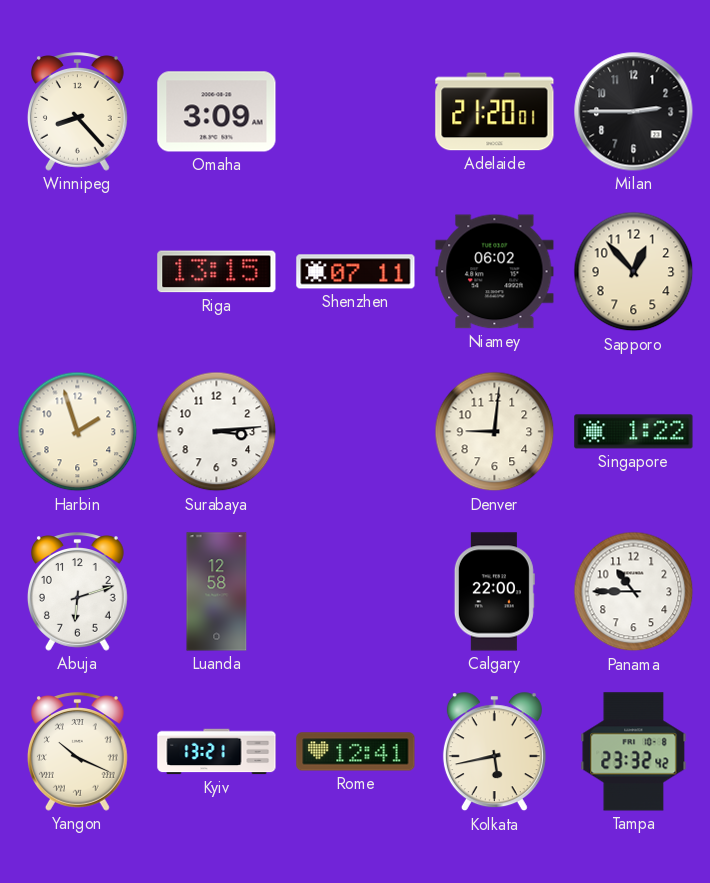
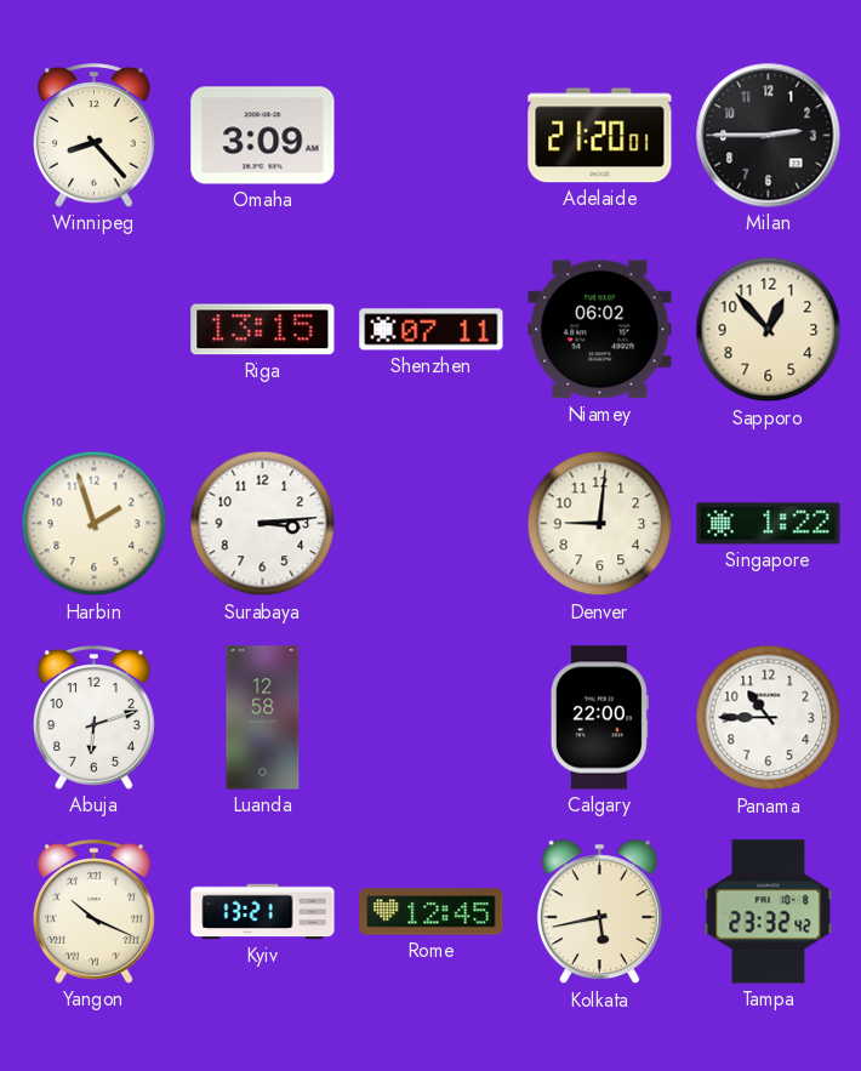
Rome: 12:41 -> 12:45 (432, 912)
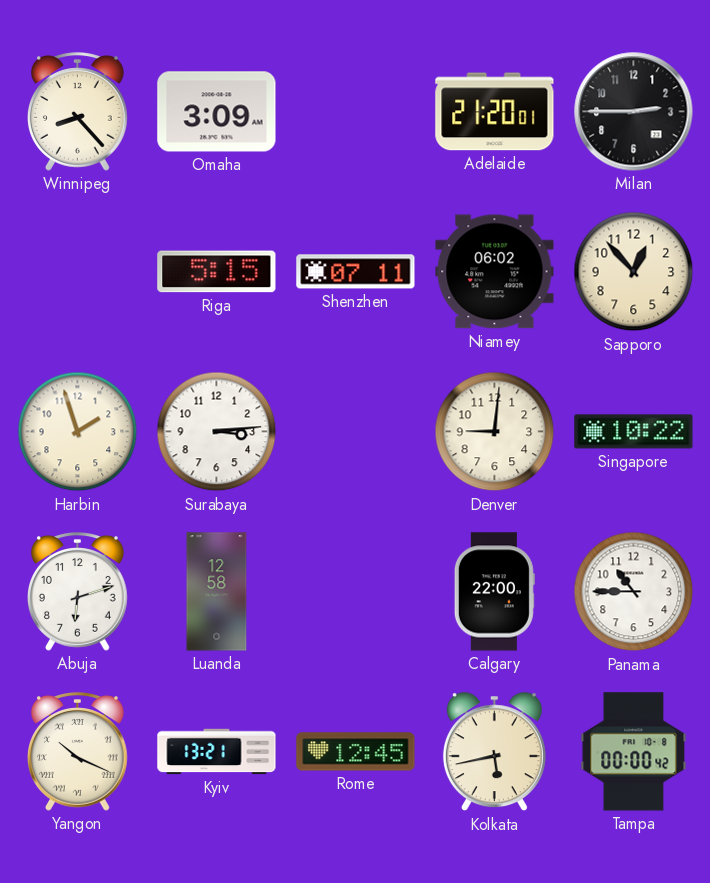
Riga: 13:15 -> 5:15 (217, 272)
Singapore: 1:22 -> 10:22 (634, 432)
Tampa: 23:32 -> 00:00 (634, 752)
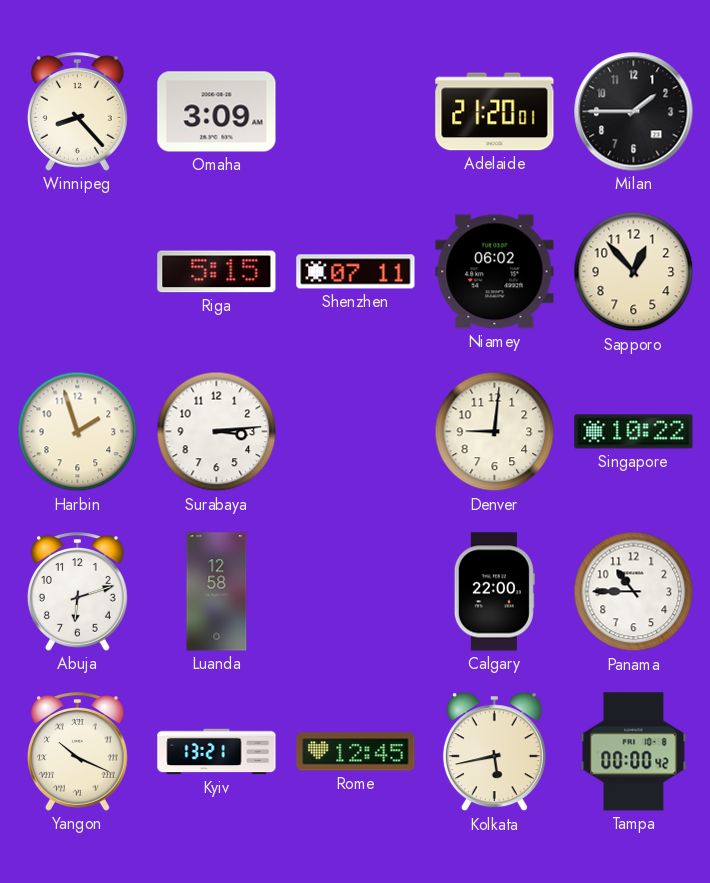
Milan: 2:45 -> 1:45 (634, 112)
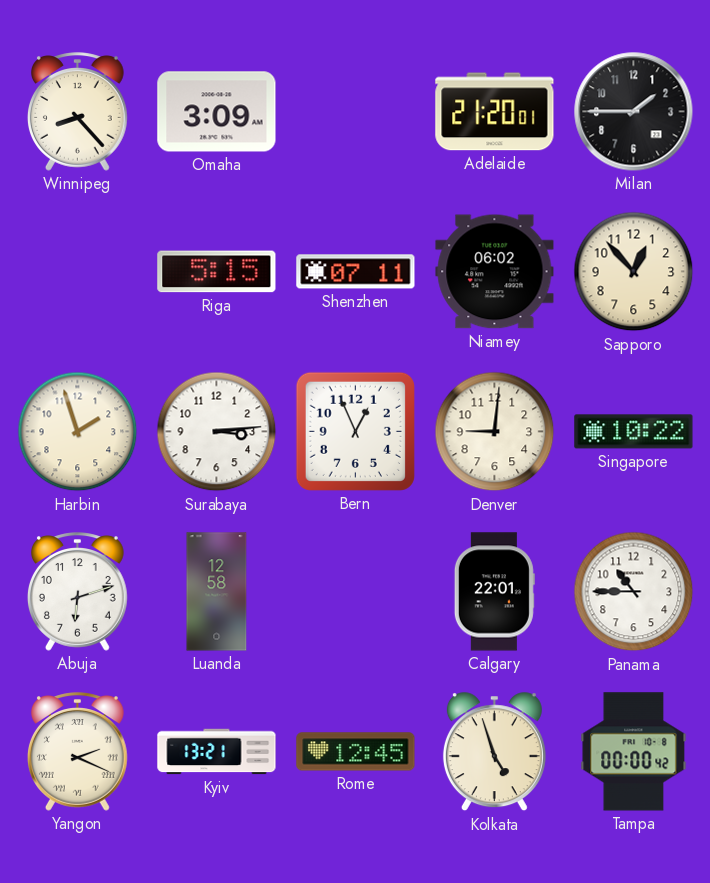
Bern: none -> 12:56 (355, 431)
Calgary: 22:00 -> 22:01 (494, 592)
Yangon: 10:19 -> 2:19 (77, 752)
Kolkata: 5:43 -> 4:57 (494, 752)
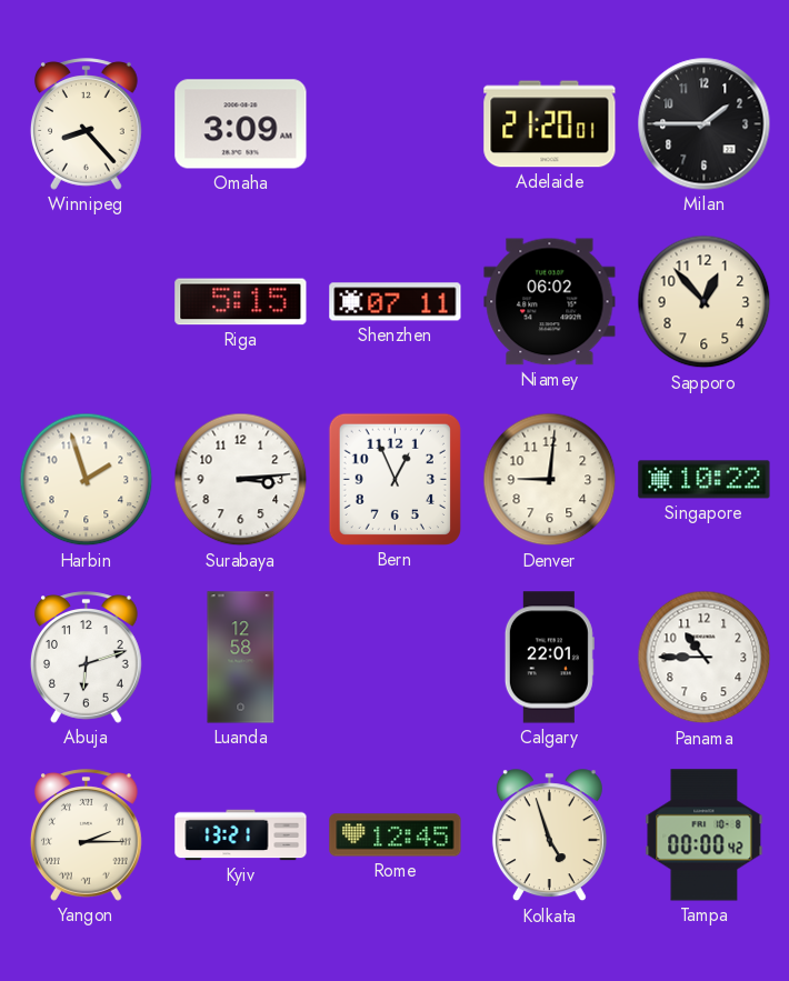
Yangon: 2:19 -> 2:15 (86, 835)
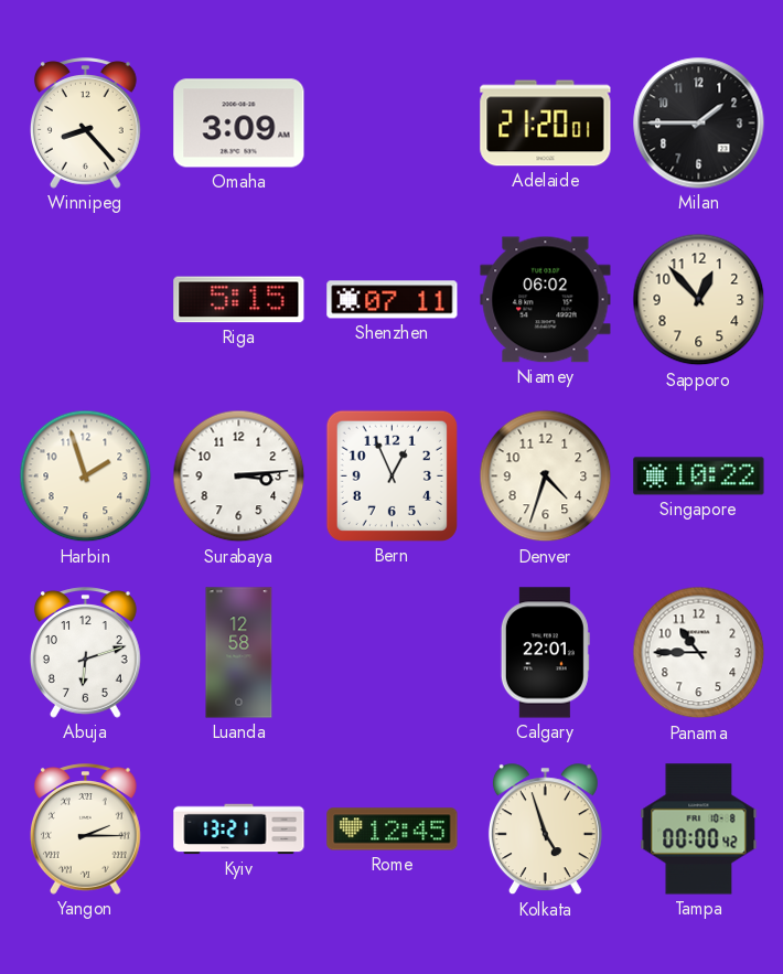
Denver: 9:01 -> 4:33 (546, 477)
